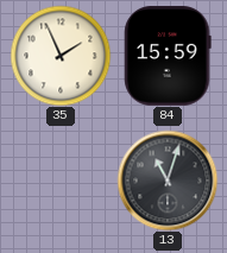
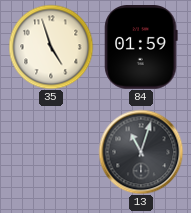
35: 1:56 -> 4:57 (51, 47)
84: 15:59 -> 01:59 (141, 47)
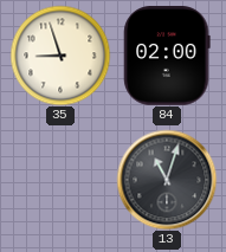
35: 4:57 -> 8:57 (60, 56)
84: 01:59 -> 02:00 (167, 56)
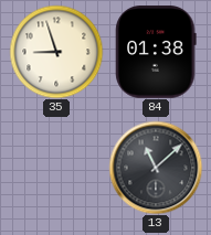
84: 02:00 -> 01:38 (156, 52)
13: 11:03 -> 11:08 (156, 168)
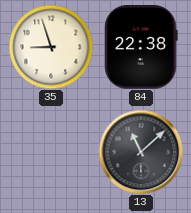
84: 01:38 -> 22:38 (141, 47)
